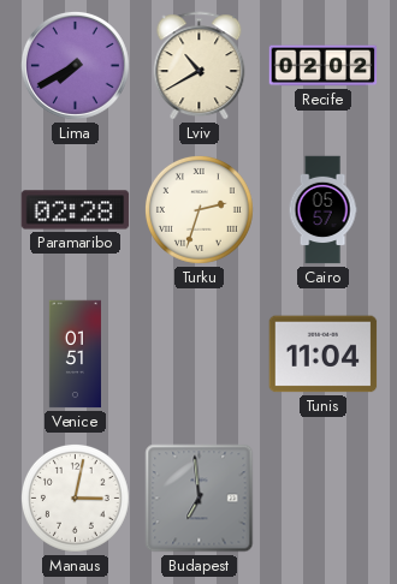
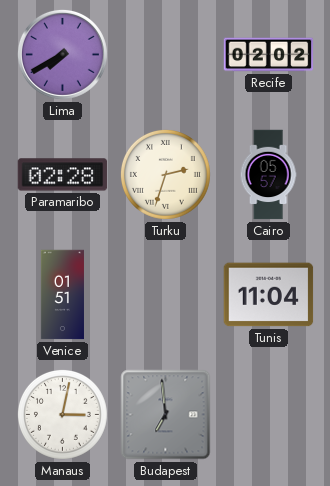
Lviv: 10:40 -> none (200, 66)
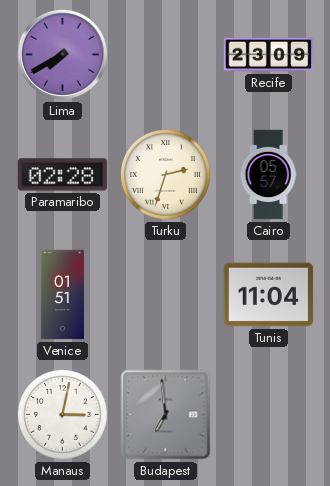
Recife: 02:02 -> 23:09 (269, 55)
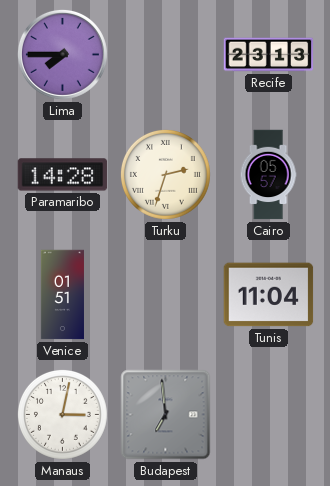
Lima: 7:40 -> 7:45 (62, 54)
Recife: 23:09 -> 23:13 (269, 55)
Paramaribo: 02:28 -> 14:28 (63, 175)
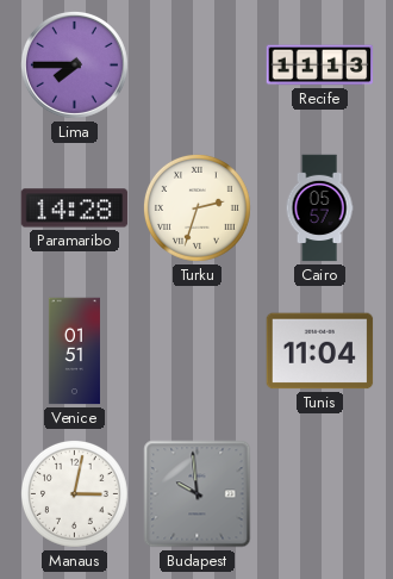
Recife: 23:13 -> 11:13 (320, 66)
Budapest: 6:59 -> 9:59 (198, 494)
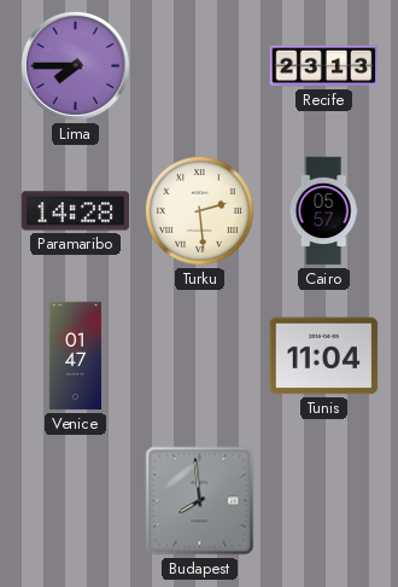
Recife: 11:13 -> 23:13 (324, 66)
Turku: 2:33 -> 2:29 (199, 210)
Venice: 01:51 -> 01:47 (75, 356)
Manaus: 3:02 -> none (74, 493)
Budapest: 9:59 -> 7:59 (200, 501)
